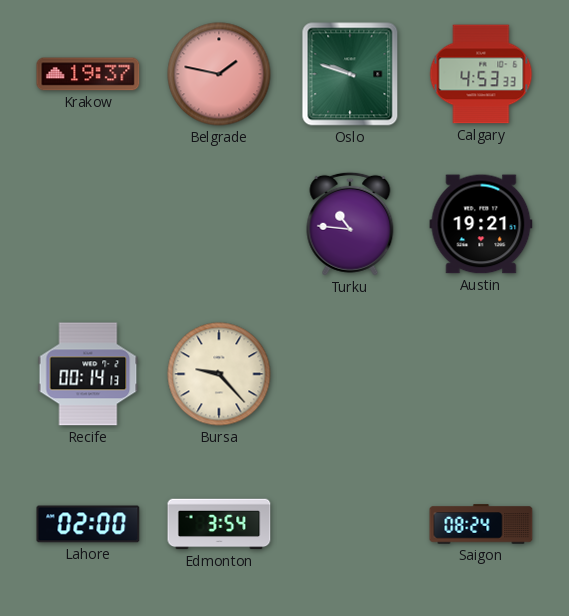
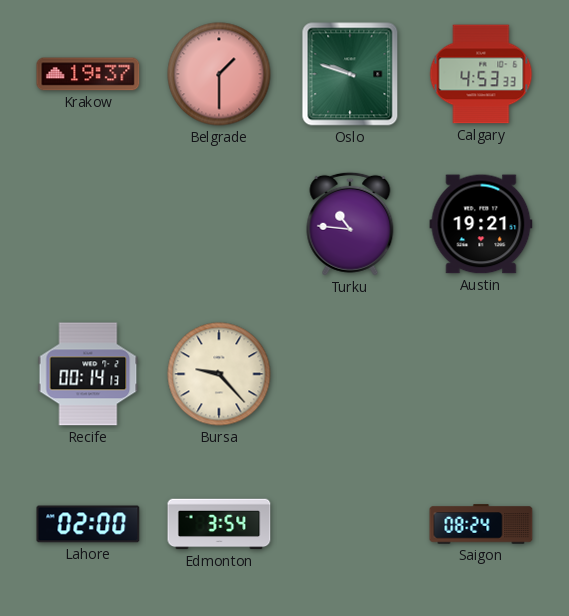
Belgrade: 1:47 -> 1:30 (219, 74)
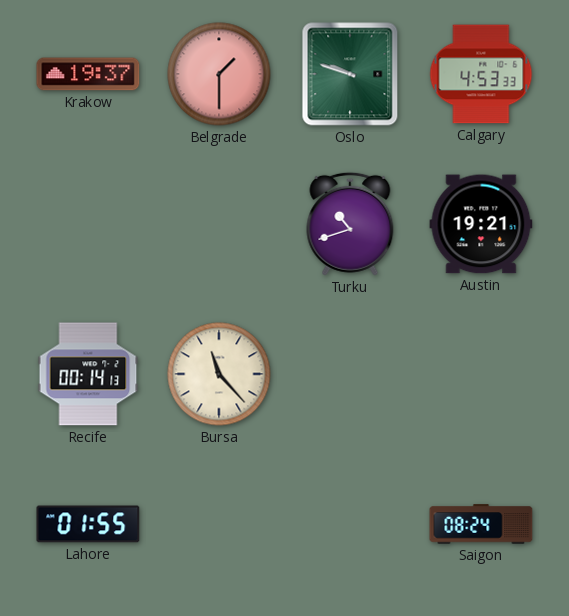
Turku: 10:46 -> 10:42 (350, 224)
Bursa: 9:23 -> 11:23 (219, 374)
Lahore: 02:00 -> 01:55 (88, 524)
Edmonton: 3:54 -> none (219, 524)
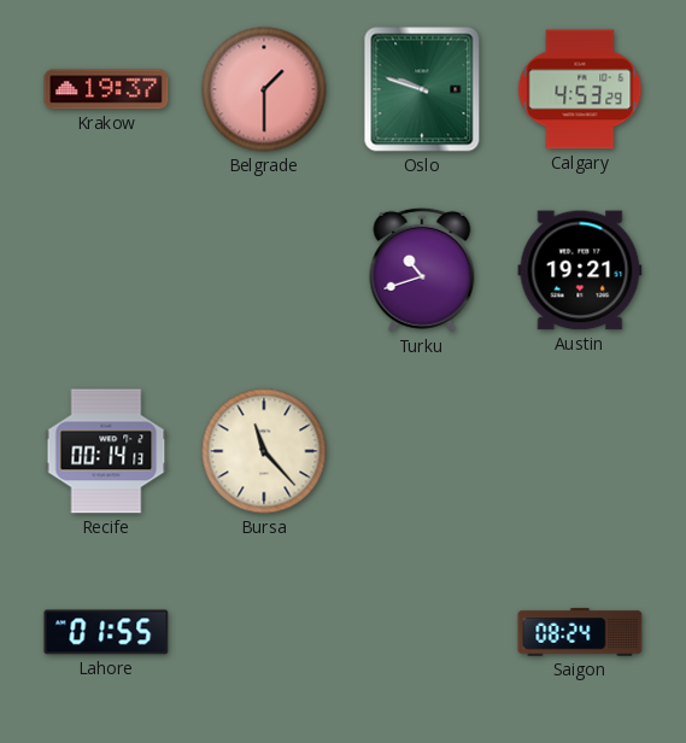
Calgary: 4:53:33 -> 4:53:29 (580, 89)
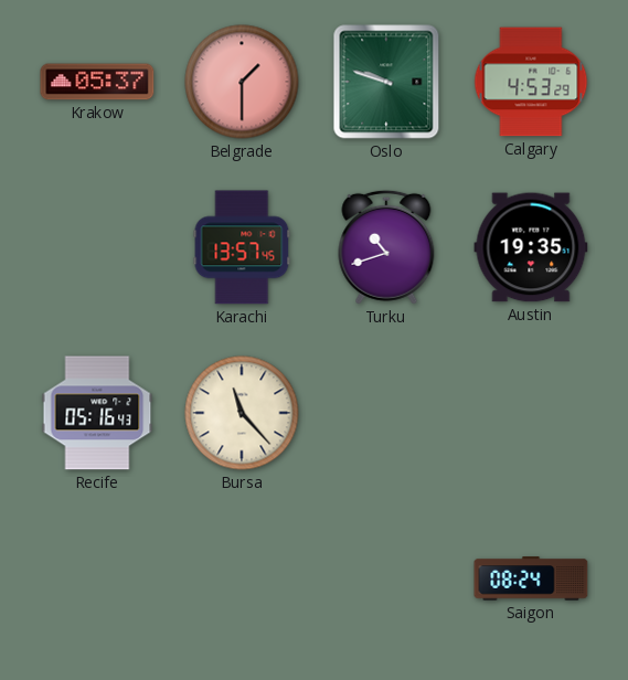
Krakow: 19:37 -> 05:37 (97, 82)
Karachi: none -> 13:57 (242, 247)
Austin: 19:21 -> 19:35 (531, 247)
Recife: 00:14 -> 05:16 (97, 413)
Lahore: 01:55 -> none (106, 632)
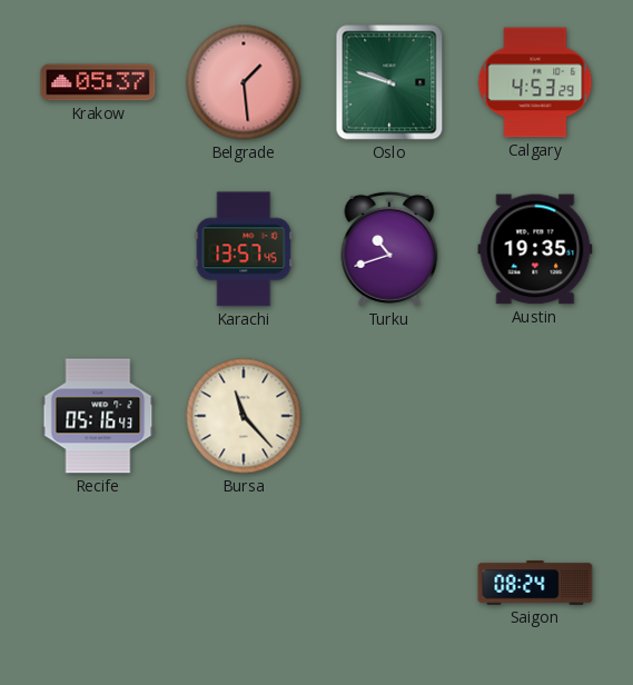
Belgrade: 1:30 -> 1:29 (244, 82)
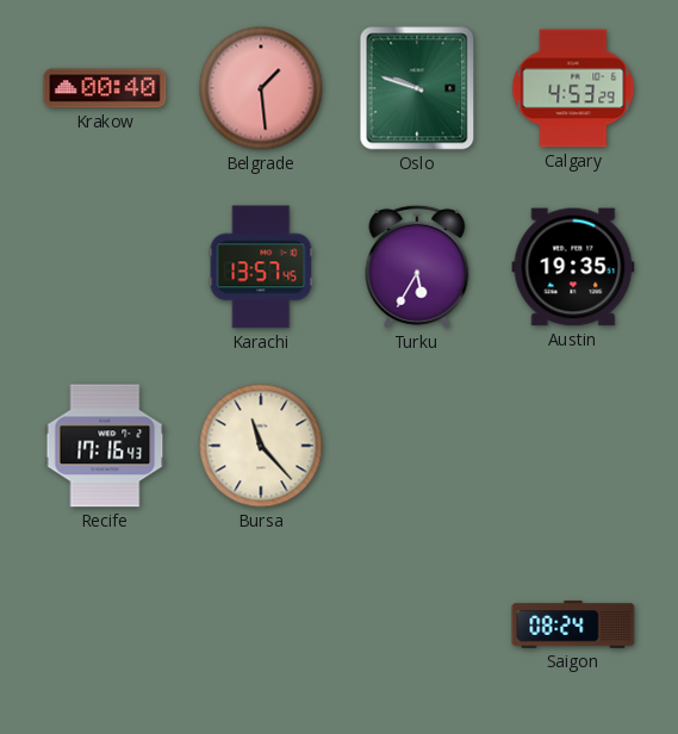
Krakow: 05:37 -> 00:40 (105, 88)
Turku: 10:42 -> 5:35 (417, 267)
Recife: 05:16 -> 17:16 (105, 446)
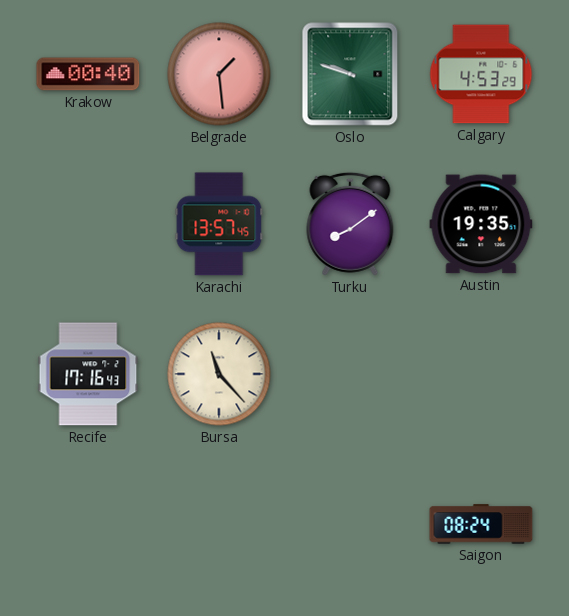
Turku: 5:35 -> 8:09 (350, 224)
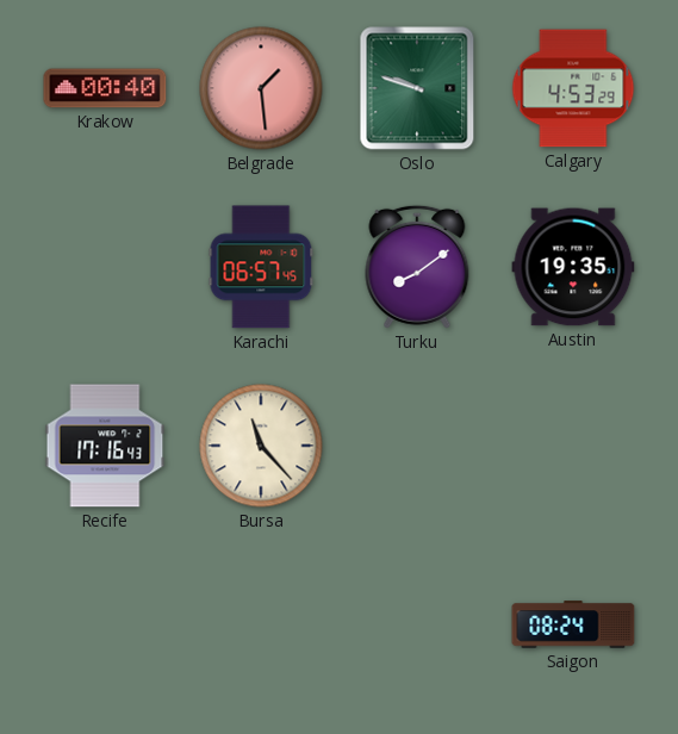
Karachi: 13:57 -> 06:57 (261, 267)
